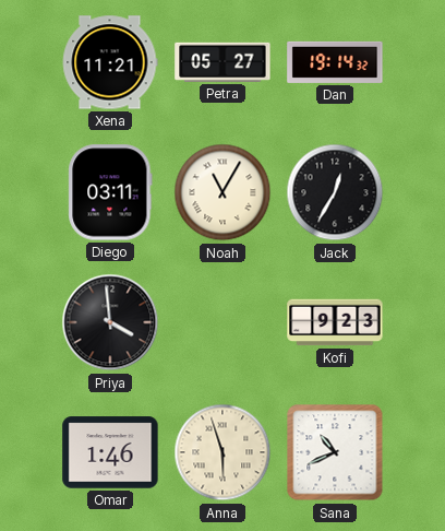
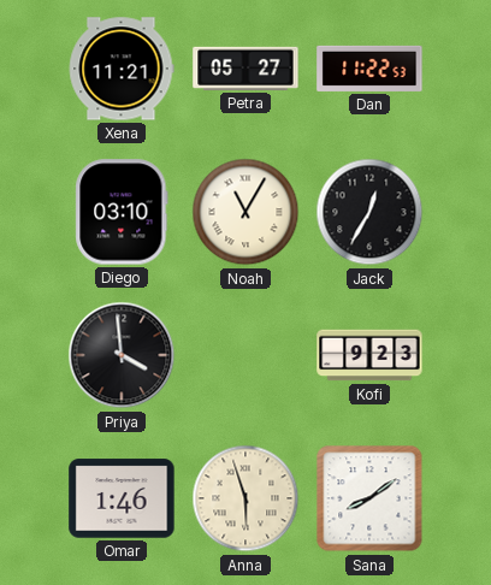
Dan: 19:14 -> 11:22 (369, 69)
Diego: 03:11 -> 03:10 (122, 212)
Sana: 10:41 -> 8:09 (369, 498)
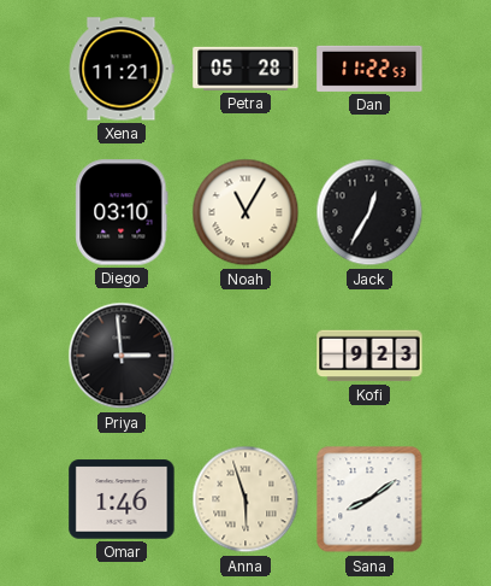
Petra: 05:27 -> 05:28 (245, 69)
Priya: 3:59 -> 2:59 (122, 356)
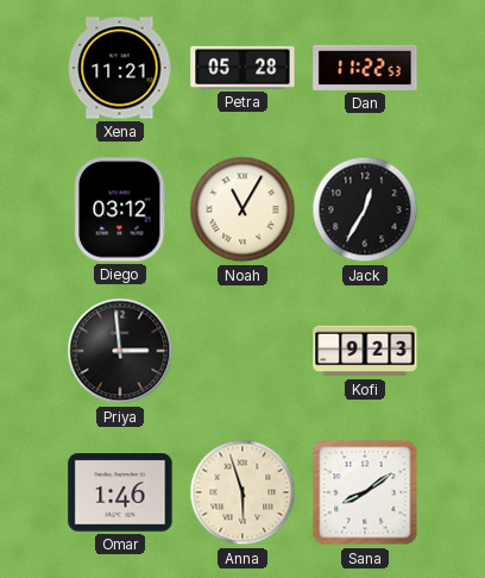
Diego: 03:10 -> 03:12 (120, 209)
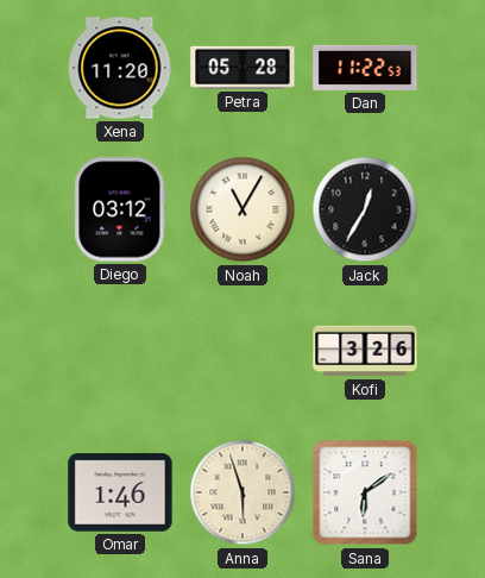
Xena: 11:21 -> 11:20 (120, 68)
Priya: 2:59 -> none (120, 351)
Kofi: 9:23 -> 3:26 (365, 351)
Sana: 8:09 -> 6:09 (365, 492)
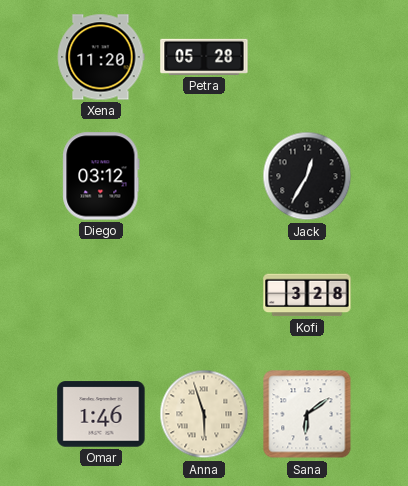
Dan: 11:22 -> none (365, 68)
Noah: 11:05 -> none (242, 209)
Kofi: 3:26 -> 3:28 (307, 295)
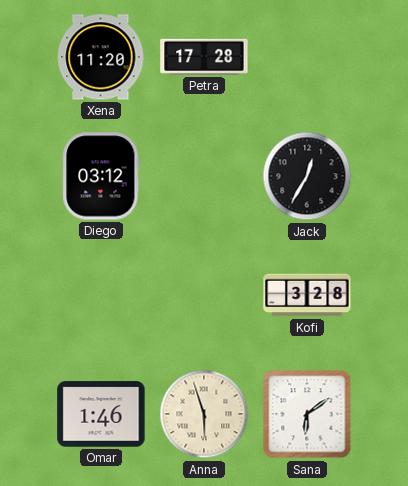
Petra: 05:28 -> 17:28 (204, 57)
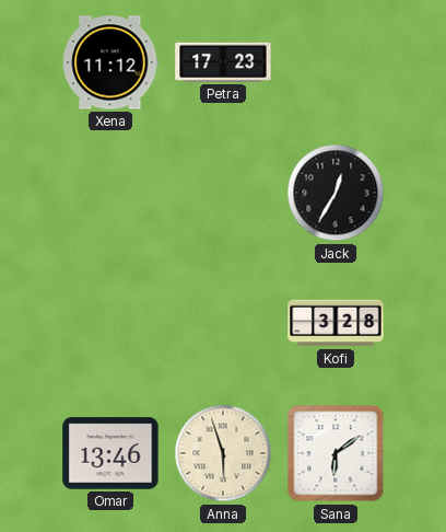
Xena: 11:20 -> 11:12 (110, 62)
Petra: 17:28 -> 17:23 (223, 62)
Diego: 03:12 -> none (101, 176)
Omar: 1:46 -> 13:46 (110, 453)
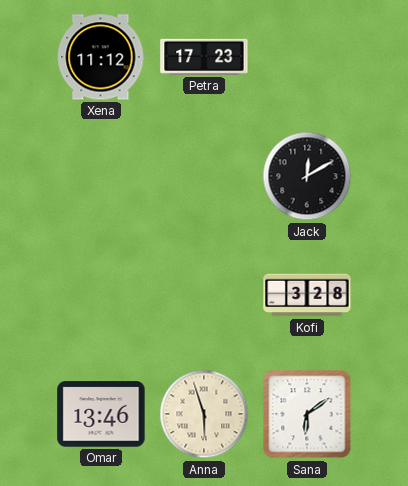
Jack: 12:35 -> 12:10 (307, 176)
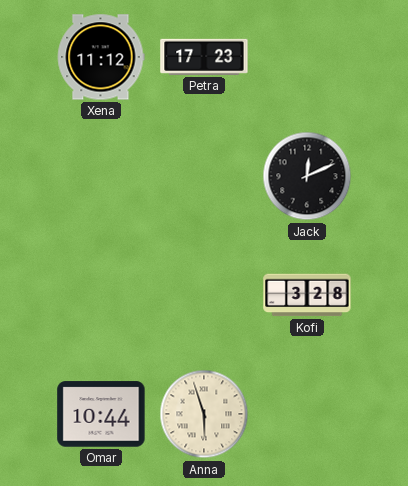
Jack: 12:10 -> 12:11 (307, 176)
Omar: 13:46 -> 10:44 (101, 414)
Sana: 6:09 -> none (307, 414)
